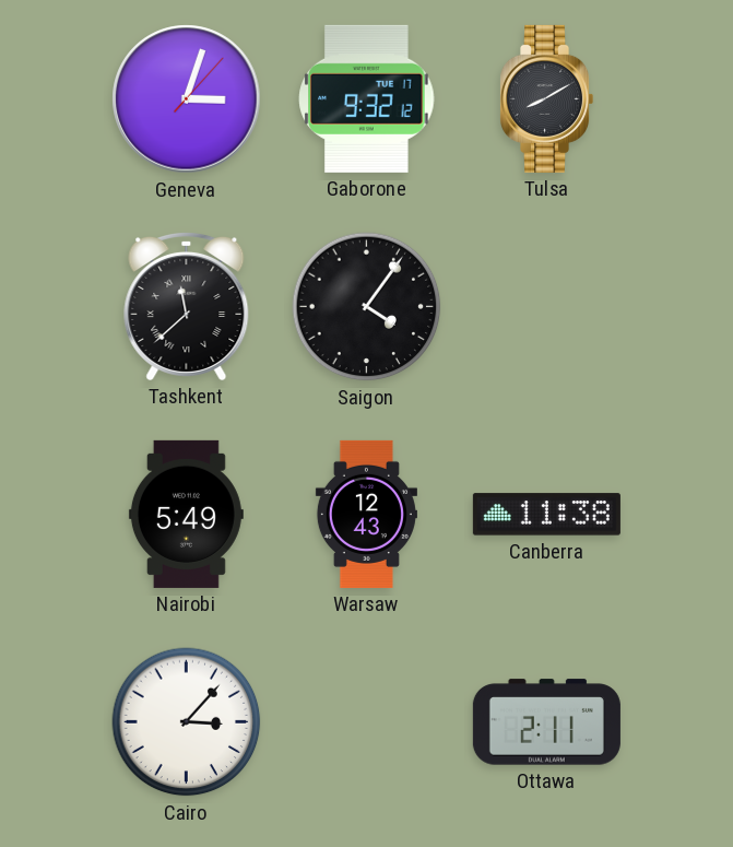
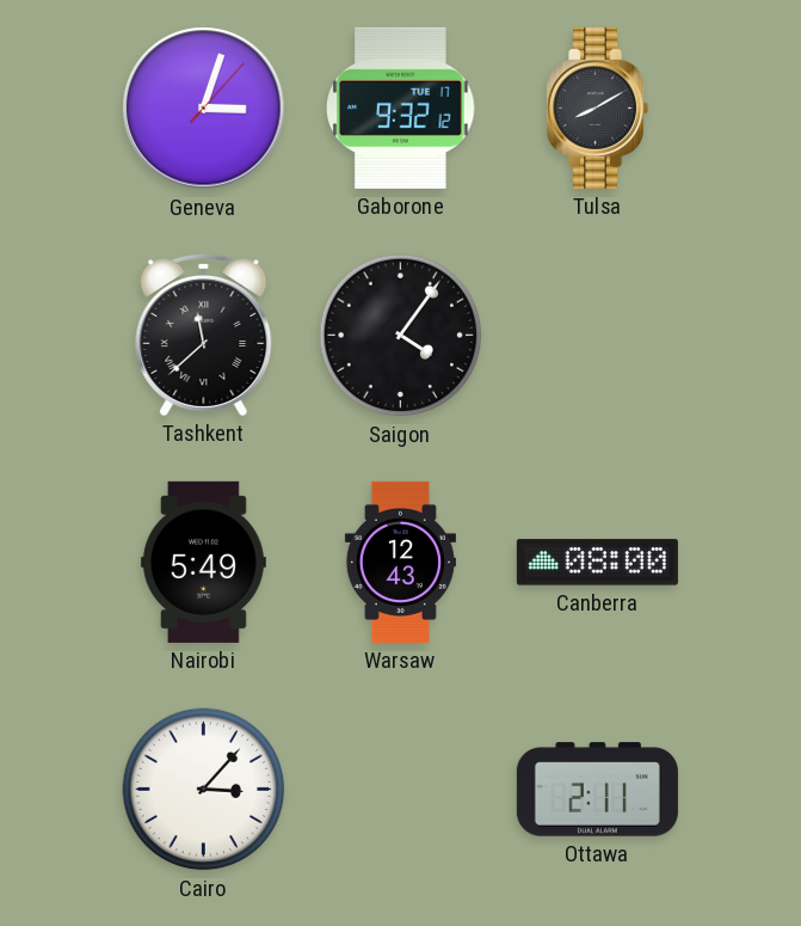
Canberra: 11:38 -> 08:00 (597, 563)
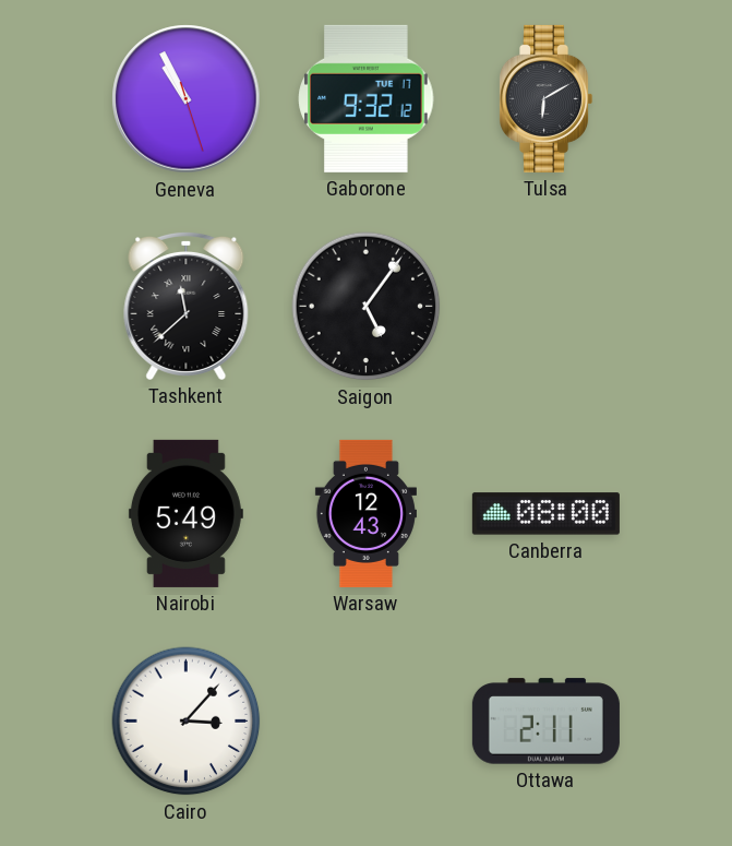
Geneva: 3:03 -> 10:55 (187, 99)
Tulsa: 8:10 -> 6:10 (547, 98)
Saigon: 4:06 -> 5:06 (367, 307)
